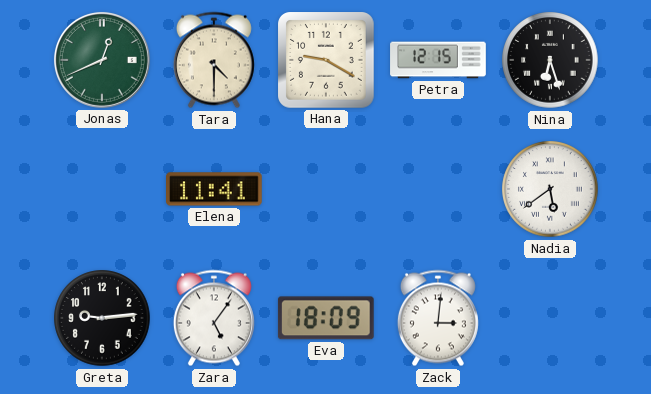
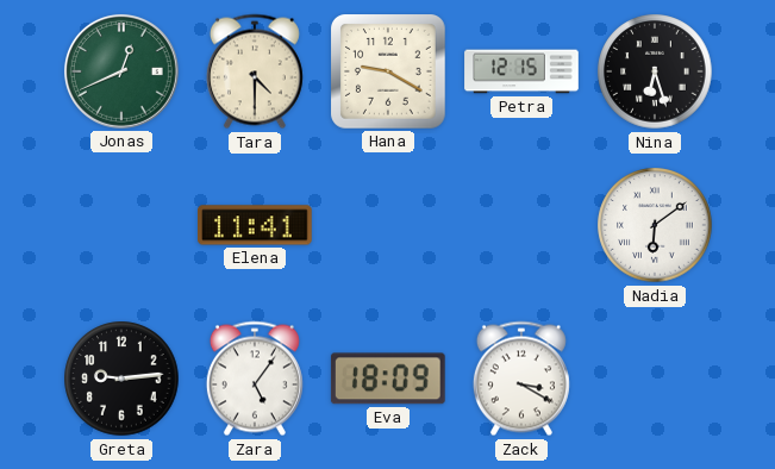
Nadia: 5:39 -> 6:09 (655, 225)
Zack: 3:01 -> 3:20 (521, 379)
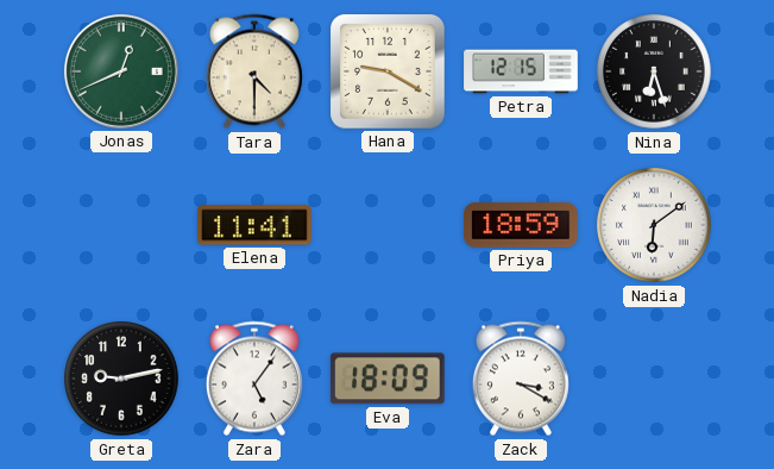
Priya: none -> 18:59 (521, 225)
Greta: 9:14 -> 9:13 (121, 379)
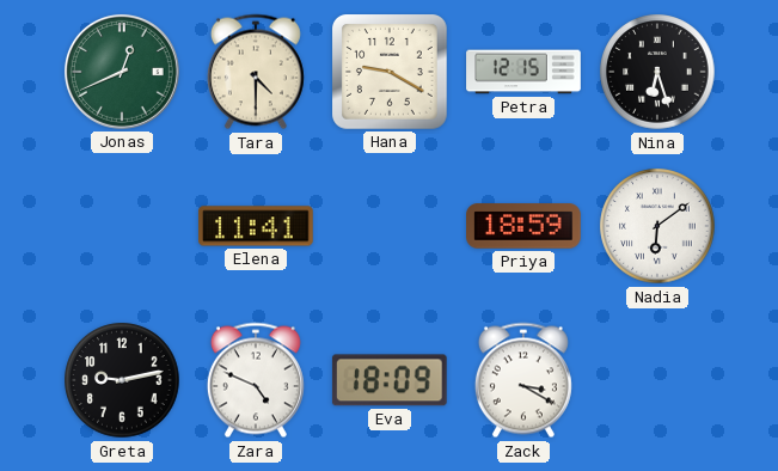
Zara: 5:06 -> 4:49 (256, 380)
